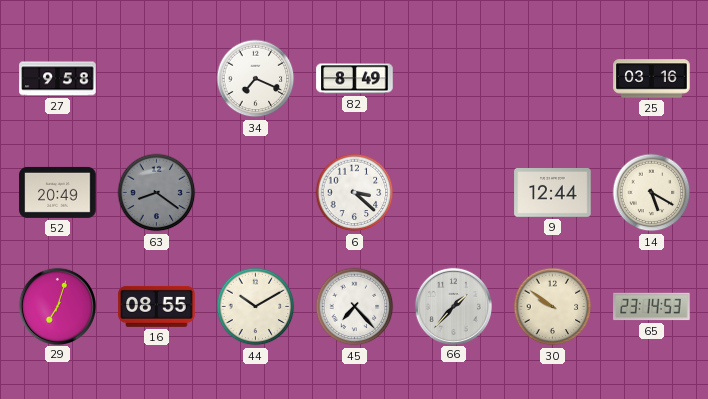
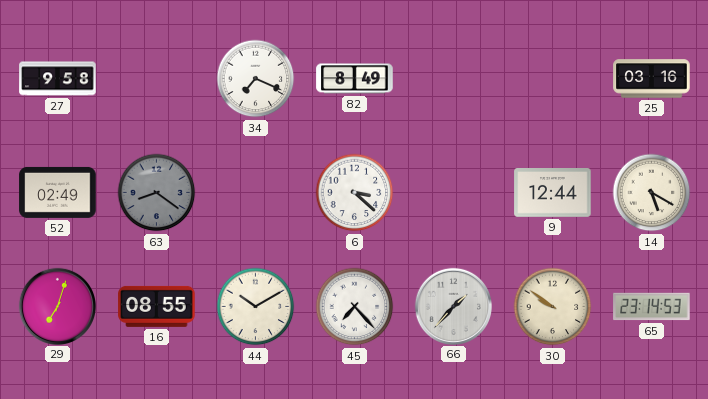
52: 20:49 -> 02:49 (58, 192)
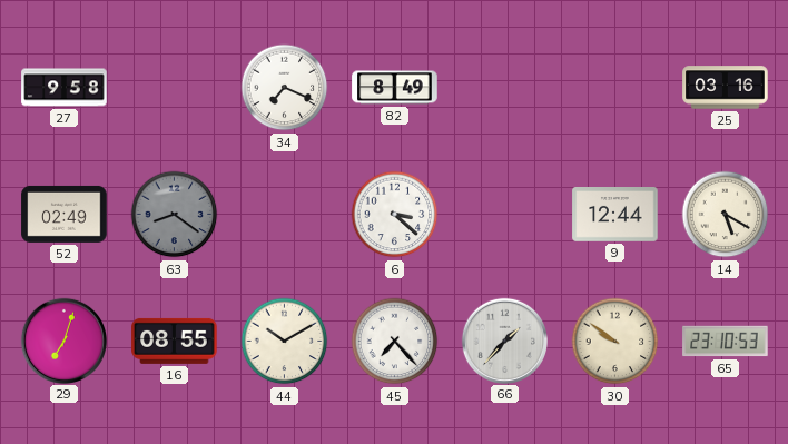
65: 23:14 -> 23:10 (726, 342)
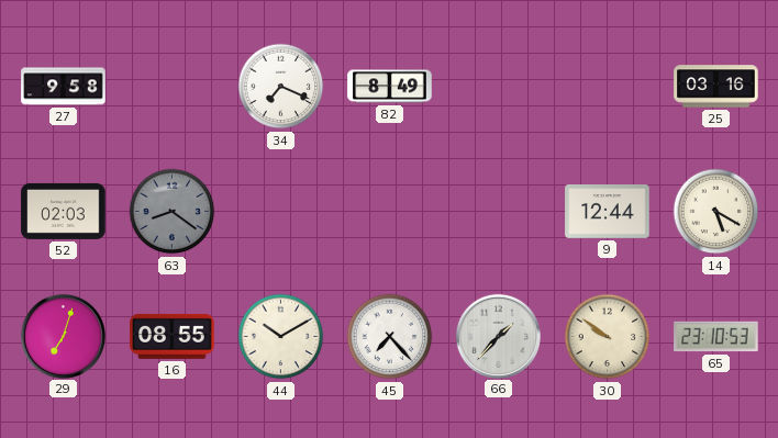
52: 02:49 -> 02:03 (64, 211)
6: 3:22 -> none (395, 215)
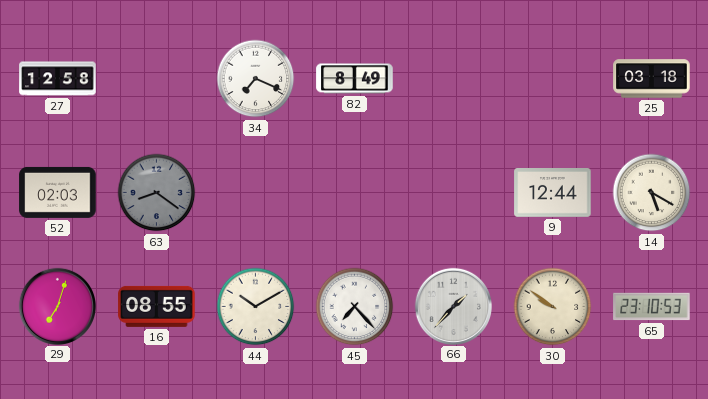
27: 9:58 -> 12:58 (58, 79)
25: 03:16 -> 03:18 (652, 79)
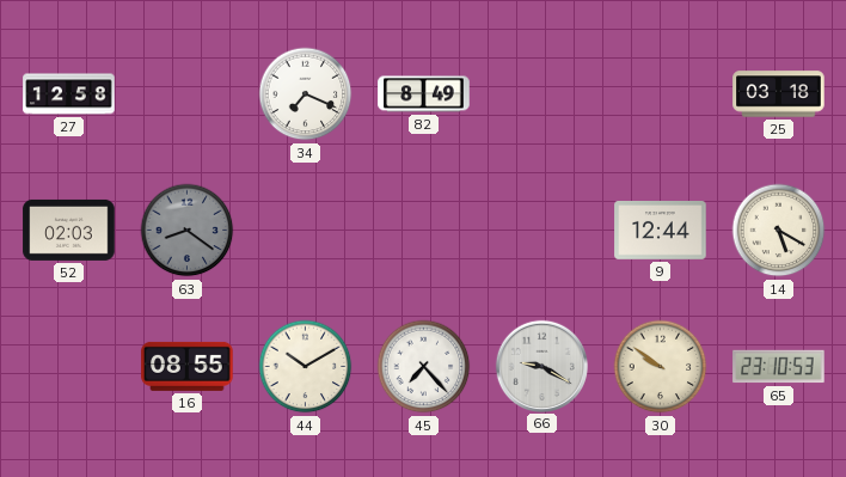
29: 7:03 -> none (57, 306)
66: 1:37 -> 9:20 (541, 366)
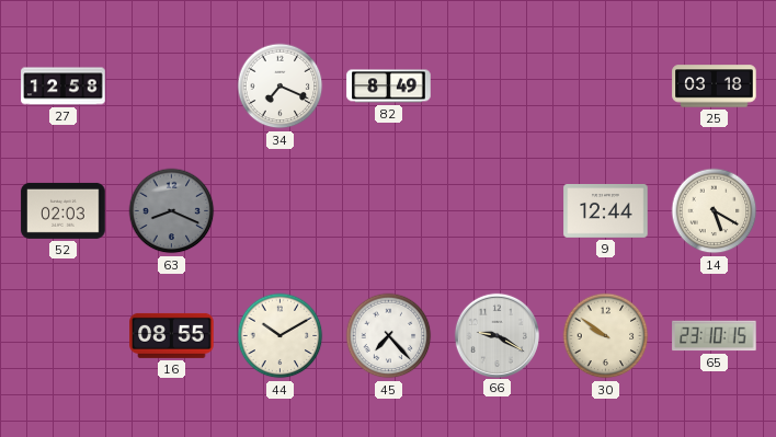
63: 8:21 -> 8:19 (172, 211)
65: 23:10:53 -> 23:10:15 (715, 336)
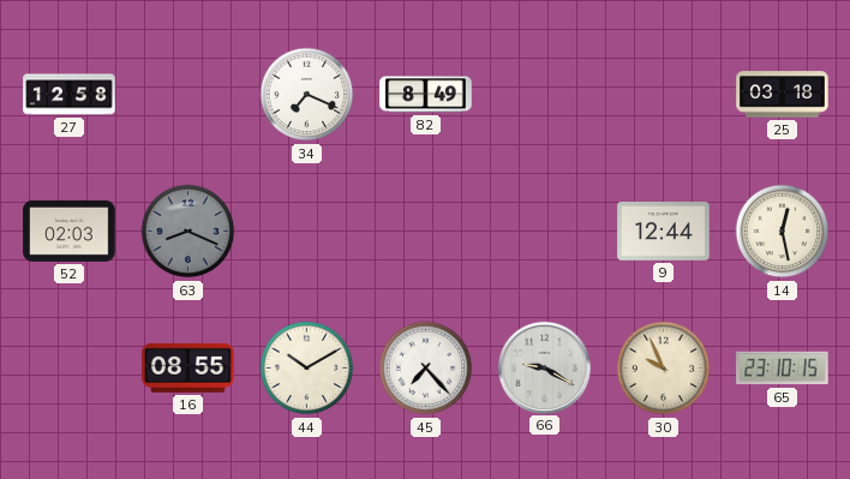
14: 5:20 -> 12:28 (783, 232)
30: 9:51 -> 9:56 (664, 369)
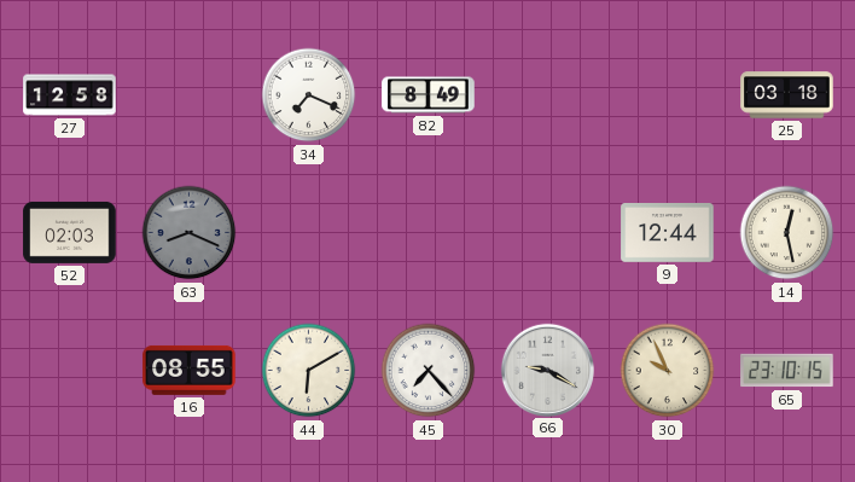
44: 10:10 -> 6:10 (309, 371)
